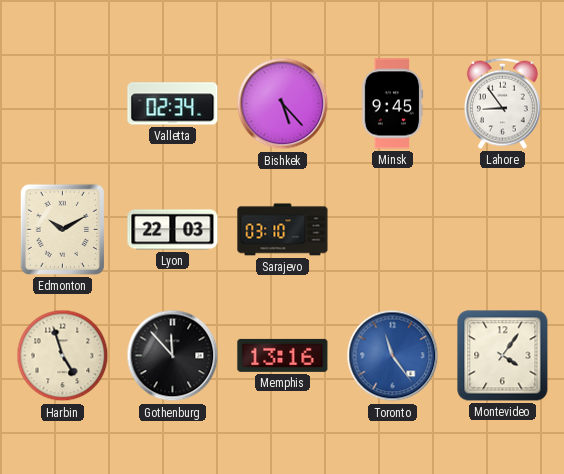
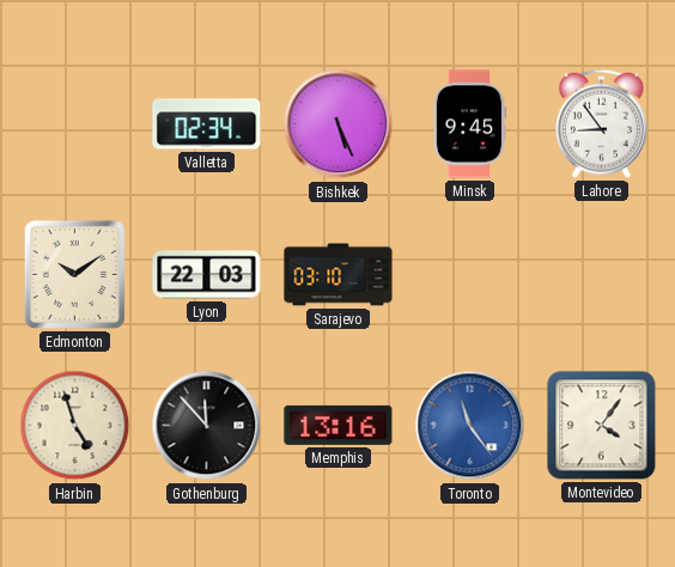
Bishkek: 5:23 -> 5:26 (339, 124)
Edmonton: 10:10 -> 10:09 (74, 274)
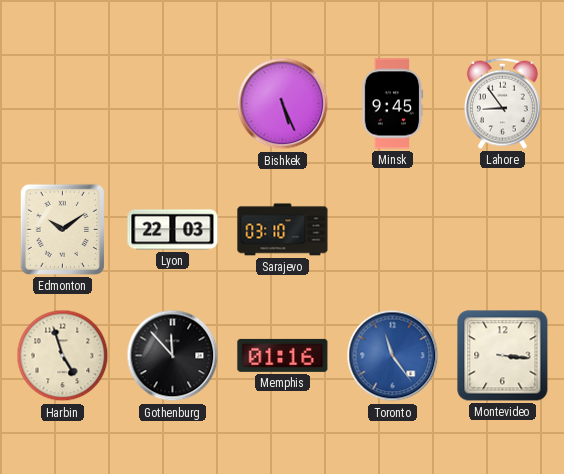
Valletta: 02:34 -> none (207, 124)
Memphis: 13:16 -> 01:16 (283, 355)
Montevideo: 4:06 -> 3:16 (503, 356)
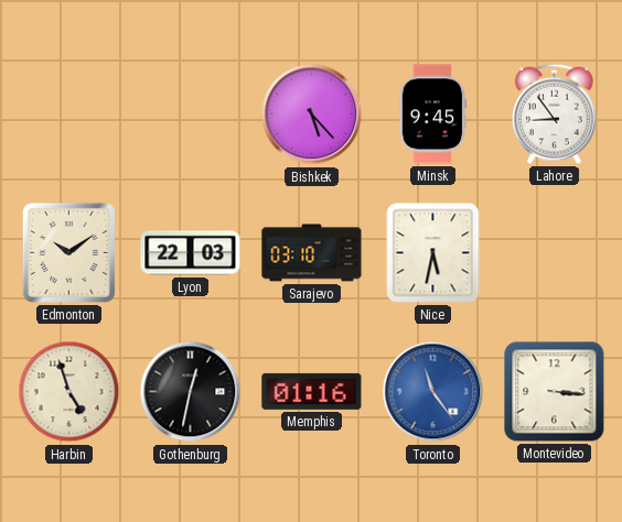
Bishkek: 5:26 -> 5:23 (312, 115)
Nice: none -> 5:32 (433, 253)
Gothenburg: 11:53 -> 12:32 (191, 392)
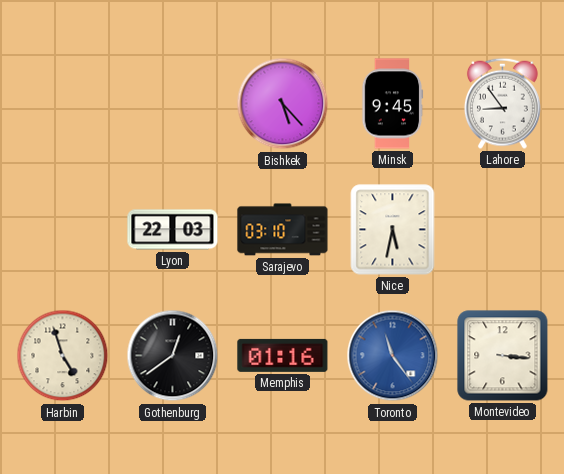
Edmonton: 10:09 -> none (68, 252)
Gothenburg: 12:32 -> 12:39 (173, 356)
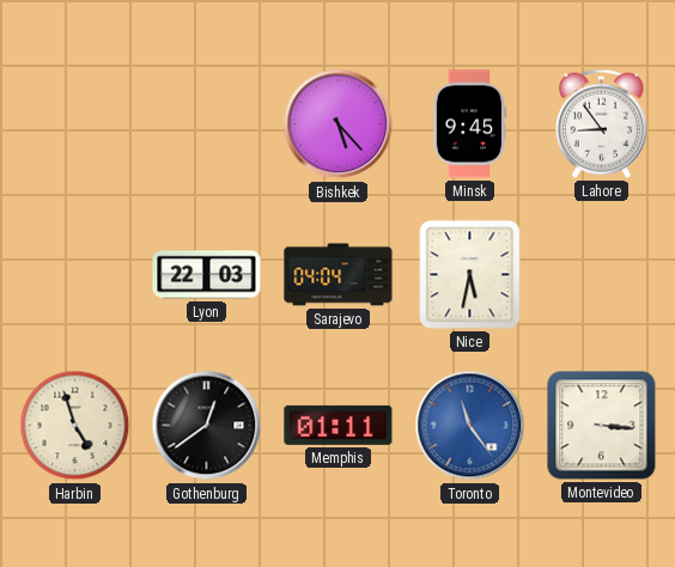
Sarajevo: 03:10 -> 04:04 (339, 275)
Memphis: 01:16 -> 01:11 (339, 425)
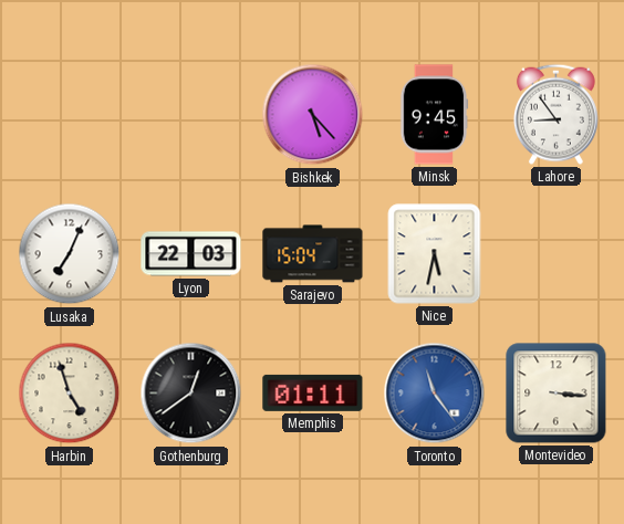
Lusaka: none -> 7:04 (70, 254)
Sarajevo: 04:04 -> 15:04 (313, 254)
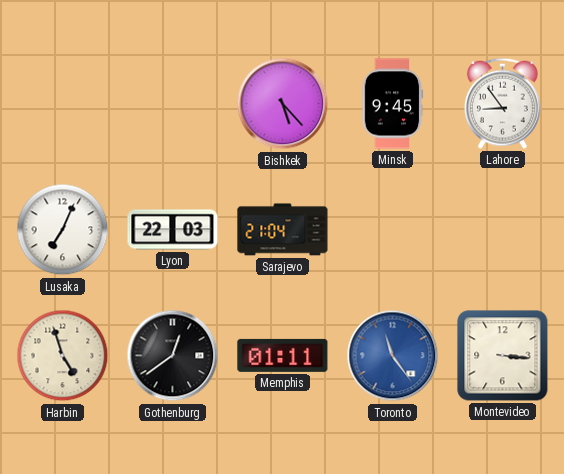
Sarajevo: 15:04 -> 21:04 (283, 230)
Nice: 5:32 -> none (435, 254)
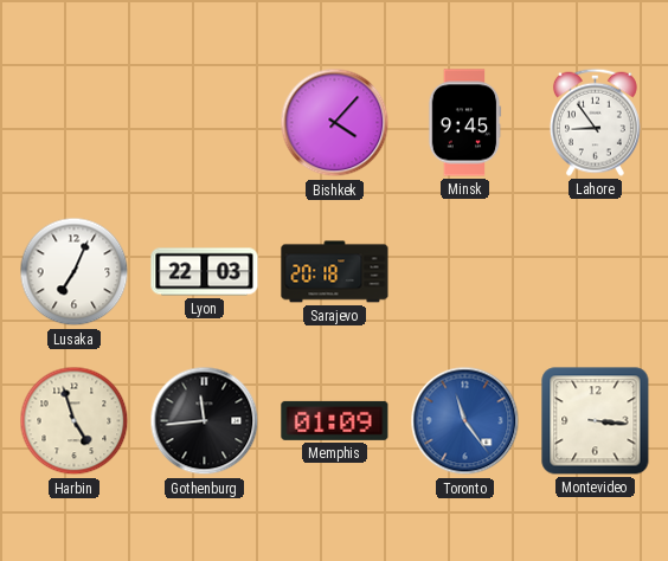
Bishkek: 5:23 -> 4:07 (335, 123)
Sarajevo: 21:04 -> 20:18 (335, 272)
Gothenburg: 12:39 -> 11:44 (205, 421)
Memphis: 01:11 -> 01:09 (335, 420)
